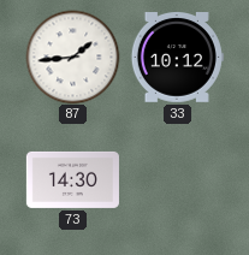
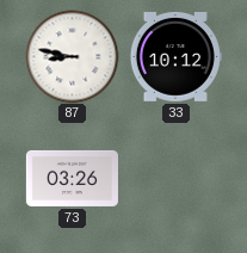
87: 1:44 -> 8:47 (72, 56)
73: 14:30 -> 03:26 (72, 178)
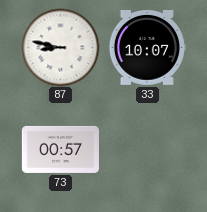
33: 10:12 -> 10:07 (147, 48)
73: 03:26 -> 00:57 (60, 149)
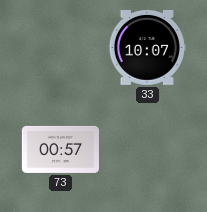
87: 8:47 -> none (60, 47)
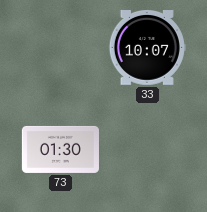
73: 00:57 -> 01:30 (60, 149)
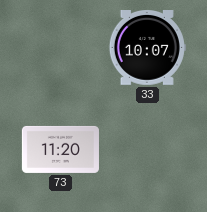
73: 01:30 -> 11:20 (60, 149)
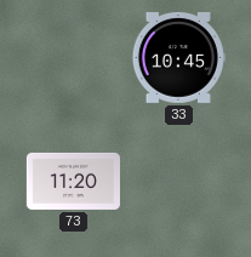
33: 10:07 -> 10:45 (178, 58)
